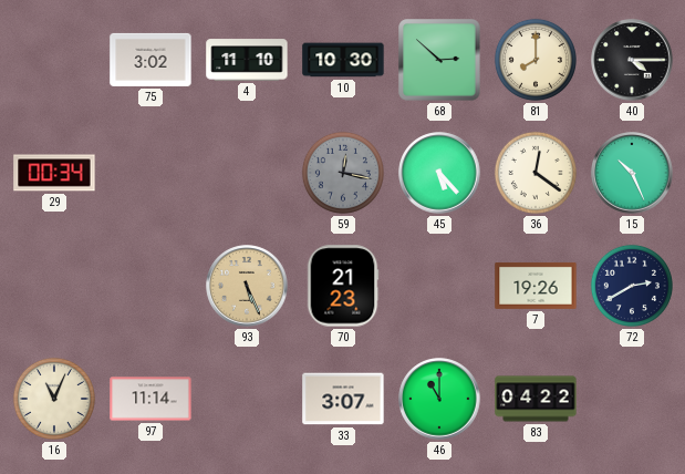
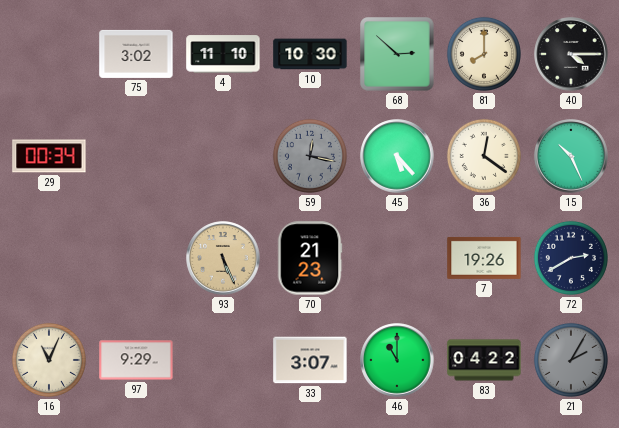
97: 11:14 -> 9:29 (136, 360)
21: none -> 2:05 (571, 360)
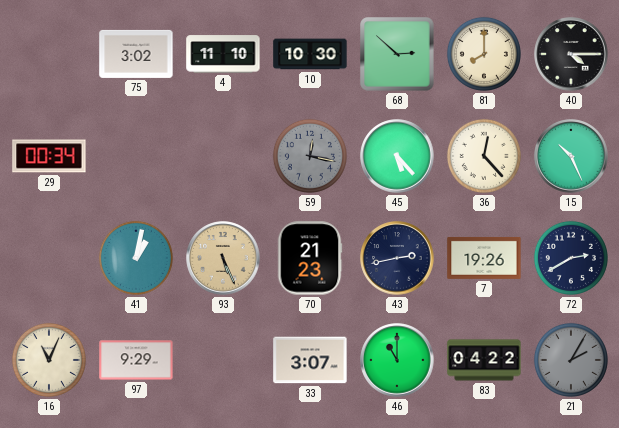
36: 12:21 -> 12:23 (484, 156)
41: none -> 1:02 (136, 258)
43: none -> 2:43 (397, 258)
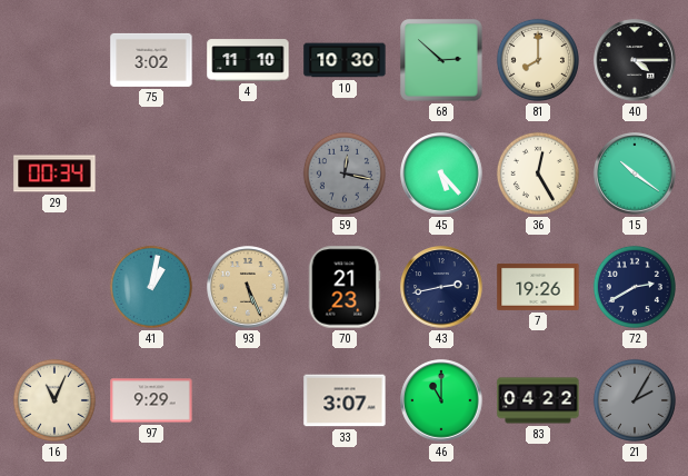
36: 12:23 -> 12:25 (538, 173)
15: 10:26 -> 10:21 (635, 173)
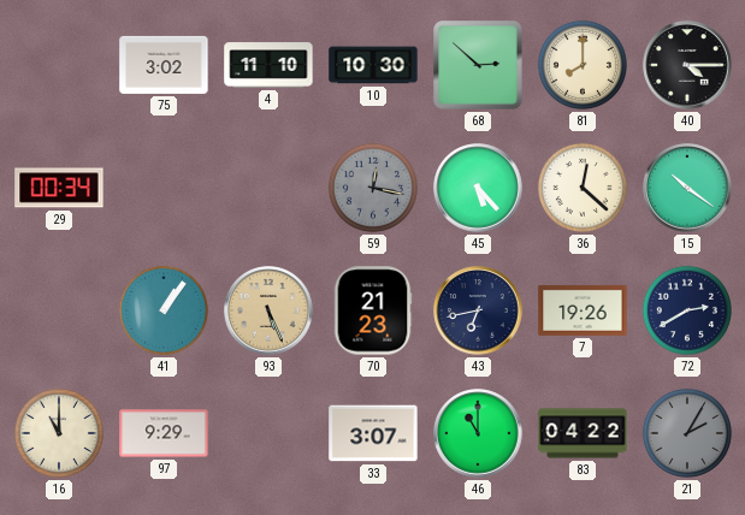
36: 12:25 -> 12:22 (583, 188)
41: 1:02 -> 1:06 (164, 310)
43: 2:43 -> 6:43 (478, 310)
16: 11:04 -> 11:00 (59, 433)
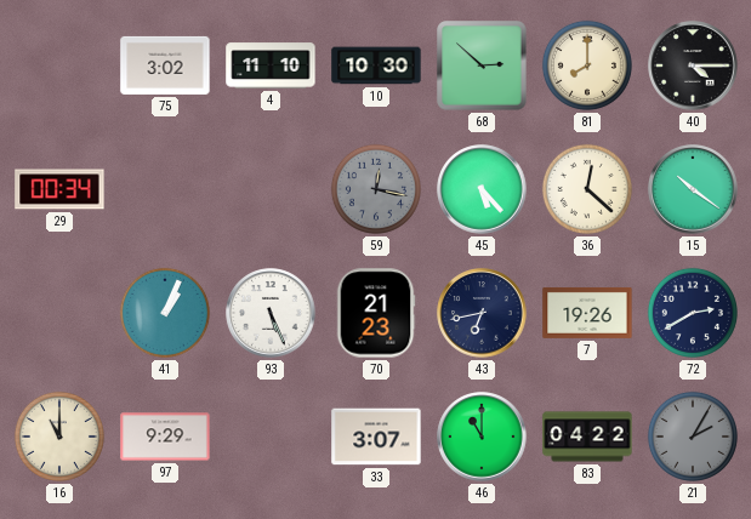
41: 1:06 -> 1:04 (165, 313)
93 dial: champagne -> white (271, 313)
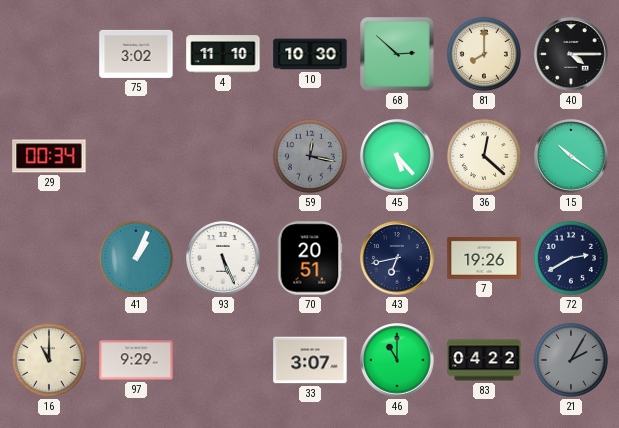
70: 21:23 -> 20:51 (310, 258)
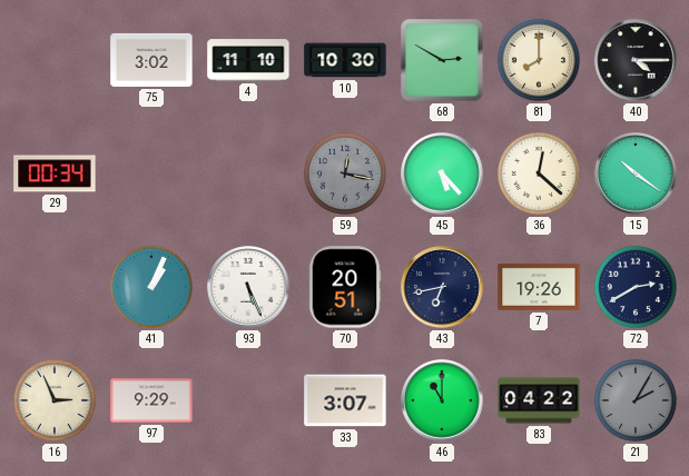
68: 2:52 -> 2:50 (442, 60)
16: 11:00 -> 2:56 (55, 400)
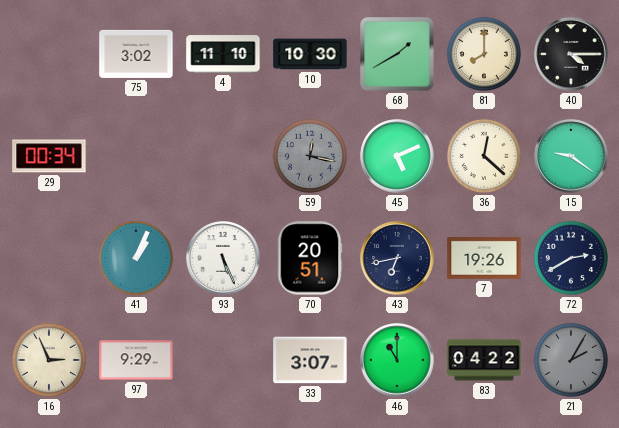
68: 2:50 -> 1:40 (397, 54)
45: 5:23 -> 5:11 (397, 156)
15: 10:21 -> 9:21 (571, 156)
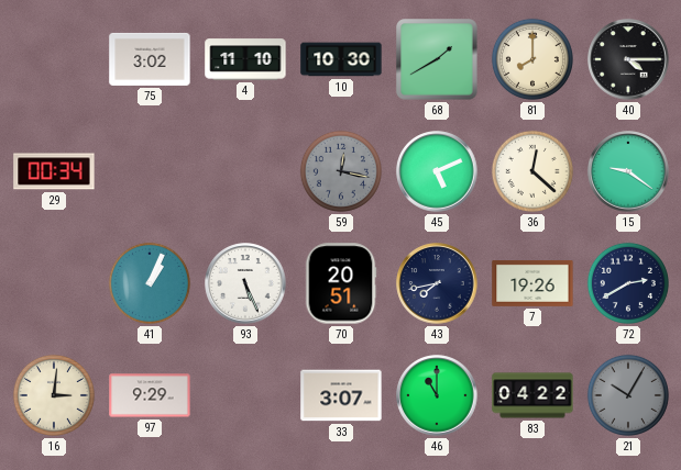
43: 6:43 -> 7:43 (437, 283)
16: 2:56 -> 3:01 (54, 395)
21: 2:05 -> 10:05 (628, 395)
